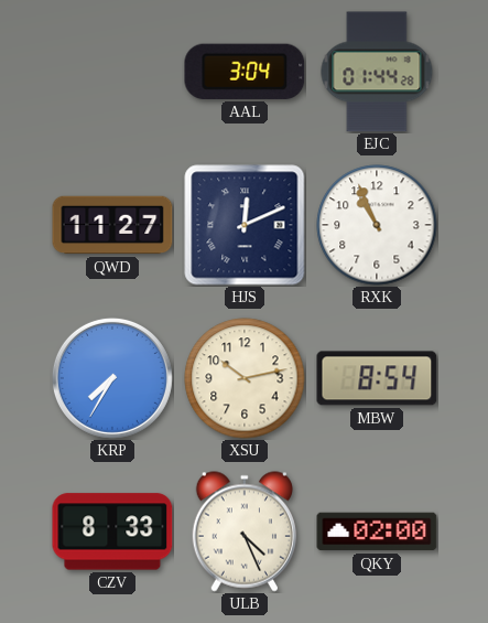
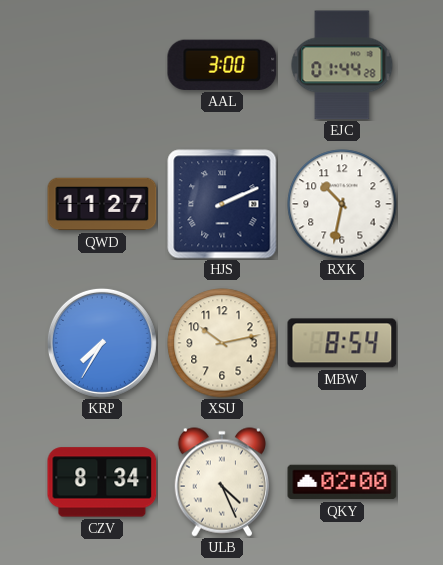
AAL: 3:04 -> 3:00 (222, 65)
HJS: 12:11 -> 2:11 (222, 204)
RXK: 10:56 -> 10:32 (342, 204)
CZV: 8:33 -> 8:34 (102, 482)
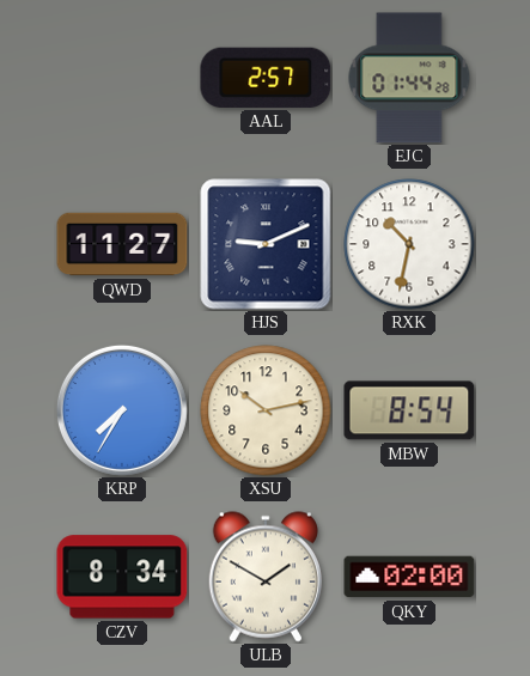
AAL: 3:00 -> 2:57 (266, 78)
HJS: 2:11 -> 9:11 (266, 244)
ULB: 4:26 -> 1:50 (266, 577)
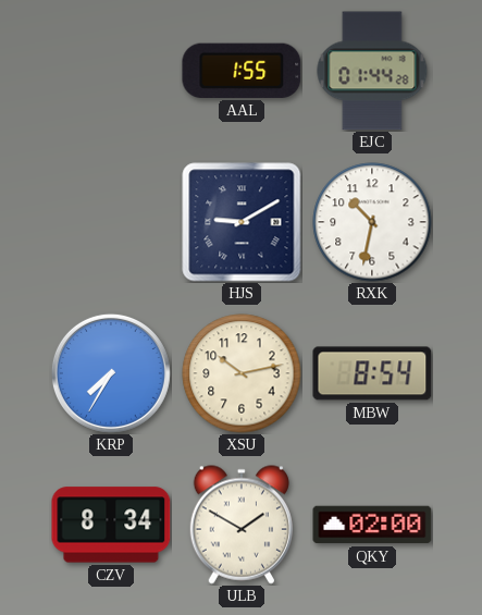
AAL: 2:57 -> 1:55 (242, 71)
QWD: 11:27 -> none (122, 244)
HJS: 9:11 -> 9:10 (242, 222)
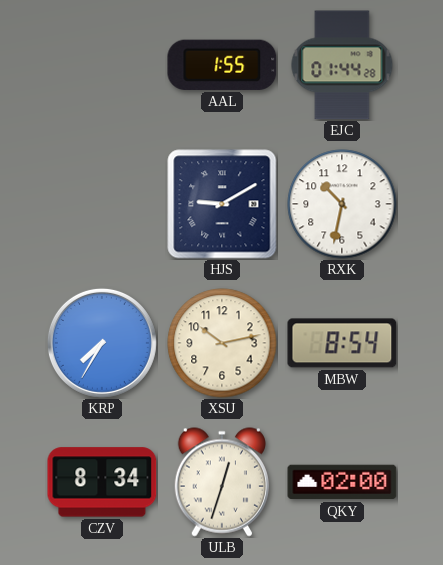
ULB: 1:50 -> 12:33 (222, 482)
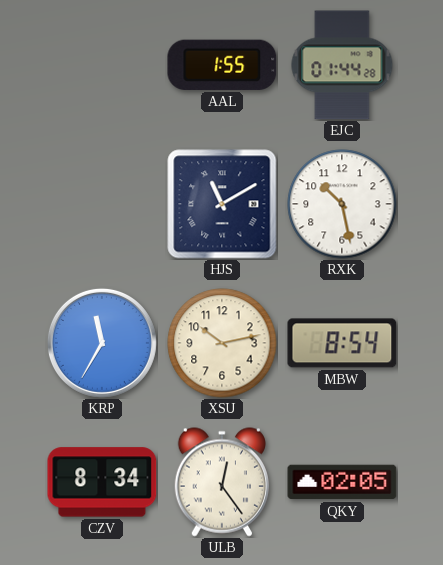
HJS: 9:10 -> 11:10 (222, 204)
RXK: 10:32 -> 10:28 (342, 204)
KRP: 7:35 -> 11:35 (102, 343)
ULB: 12:33 -> 12:24 (222, 482)
QKY: 02:00 -> 02:05 (342, 482)
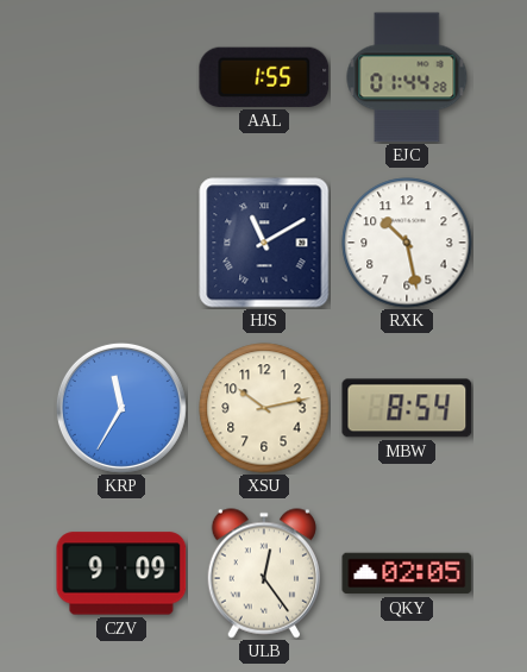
CZV: 8:34 -> 9:09 (121, 573)
